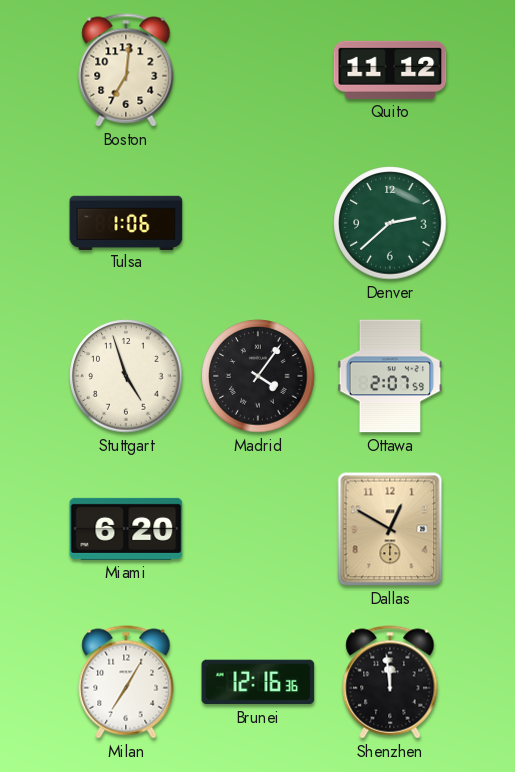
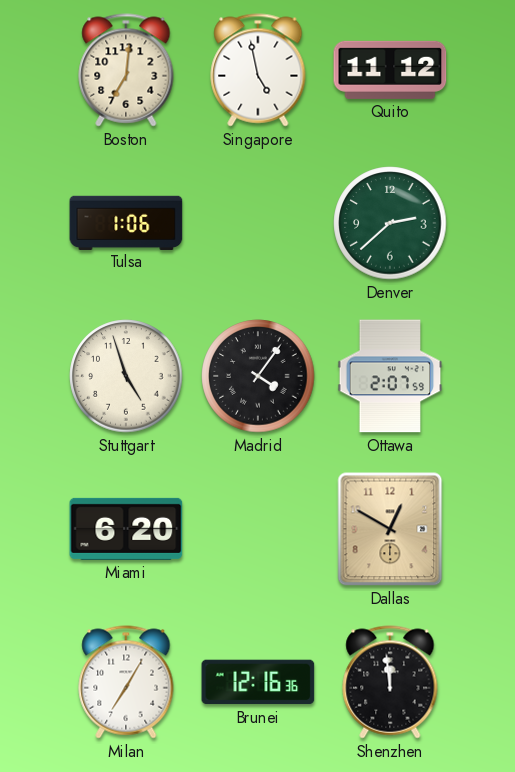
Singapore: none -> 4:58 (258, 70)
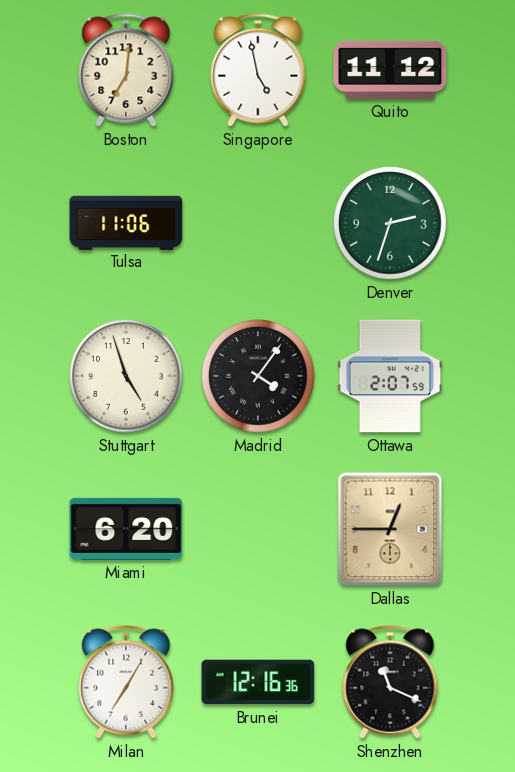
Tulsa: 1:06 -> 11:06 (126, 222)
Denver: 2:38 -> 2:33 (390, 223)
Dallas: 12:50 -> 12:45 (390, 529)
Shenzhen: 11:59 -> 11:19 (390, 682)
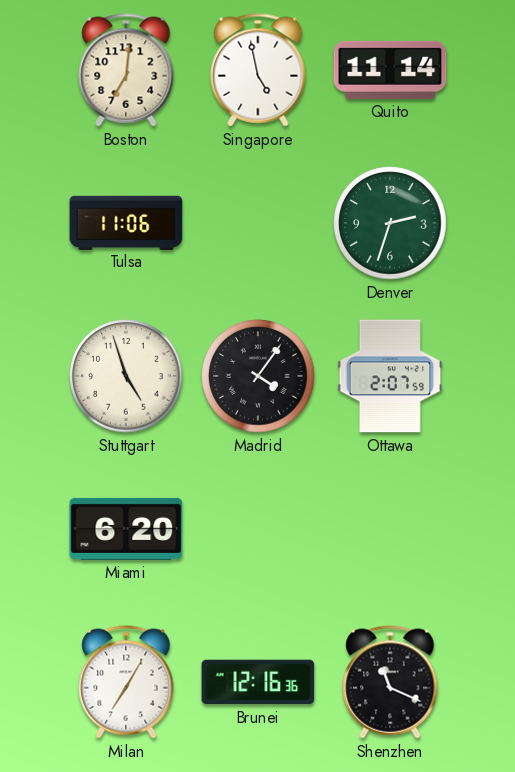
Quito: 11:12 -> 11:14 (390, 70)
Dallas: 12:45 -> none (390, 529)
